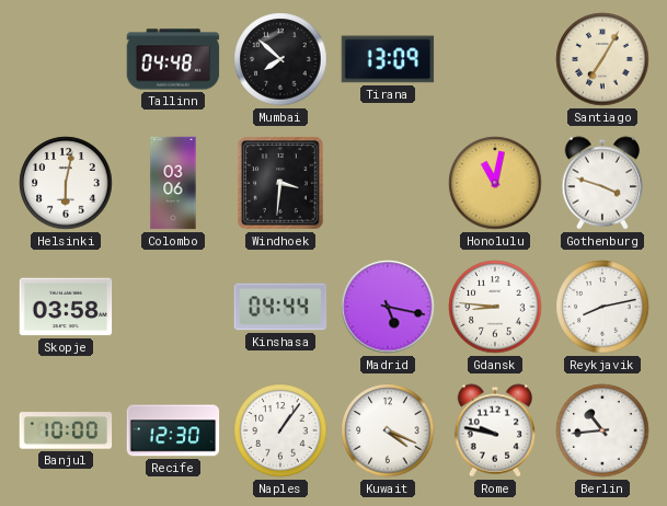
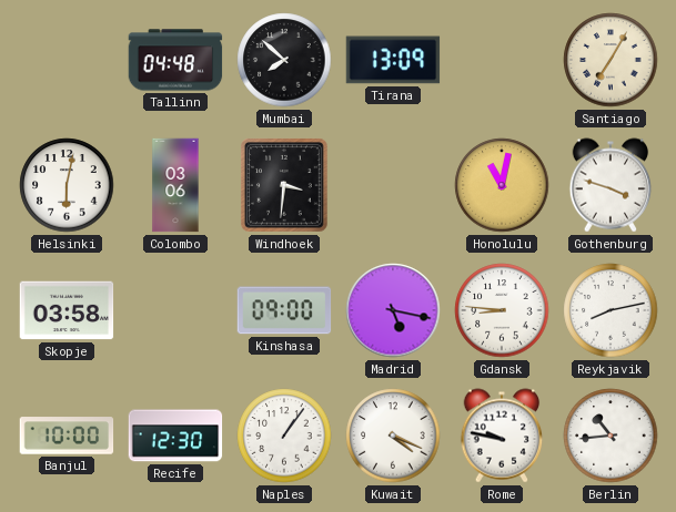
Kinshasa: 04:44 -> 09:00 (284, 310)
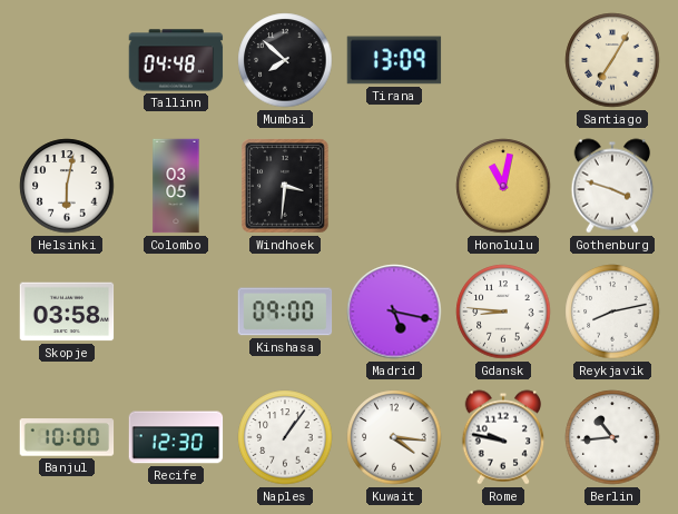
Colombo: 03:06 -> 03:05 (176, 186)
Kuwait: 4:19 -> 4:16 (394, 437)
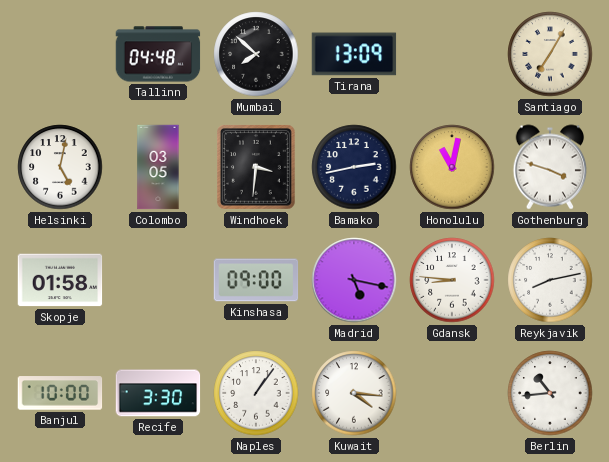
Helsinki: 6:02 -> 5:02 (60, 167)
Bamako: none -> 2:43 (354, 167)
Skopje: 03:58 -> 01:58 (60, 280)
Recife: 12:30 -> 3:30 (158, 393)
Rome: 9:47 -> none (503, 437)
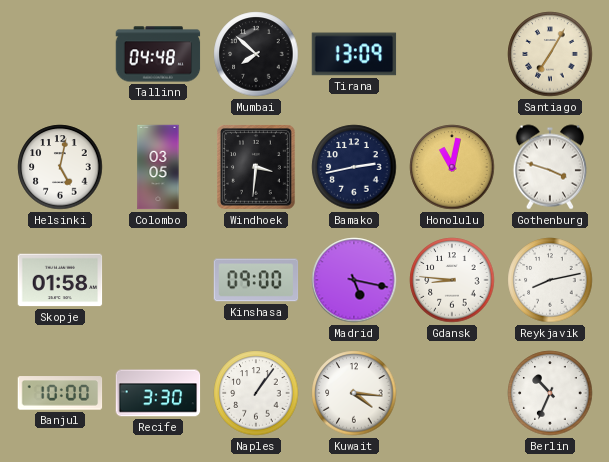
Berlin: 10:44 -> 10:34 (550, 393)
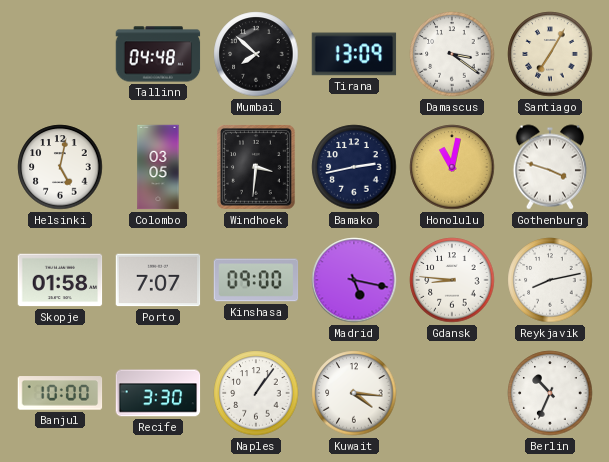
Damascus: none -> 3:21 (452, 54)
Porto: none -> 7:07 (158, 280)
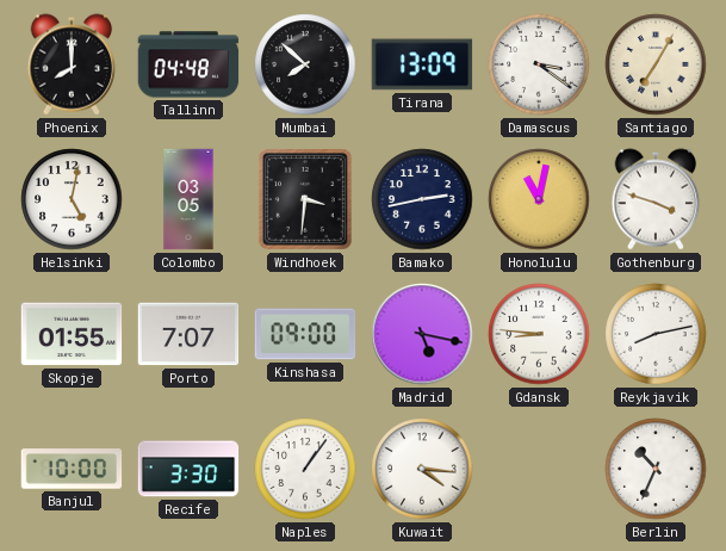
Phoenix: none -> 8:00 (72, 64)
Skopje: 01:58 -> 01:55 (72, 334)
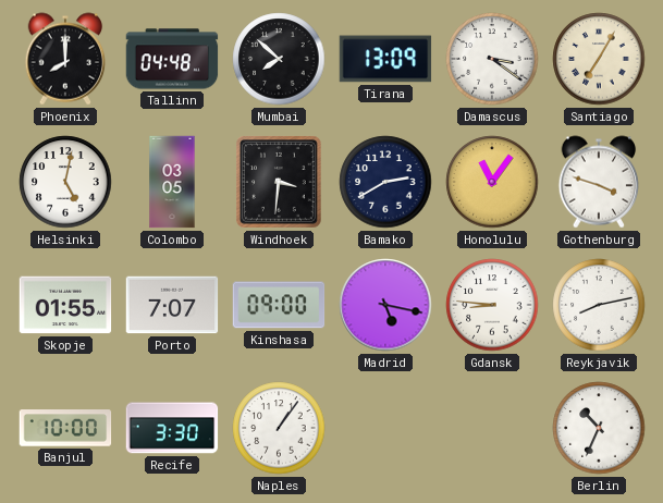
Bamako: 2:43 -> 2:40 (385, 182)
Honolulu: 11:02 -> 11:06 (492, 182)
Kuwait: 4:16 -> none (422, 469)
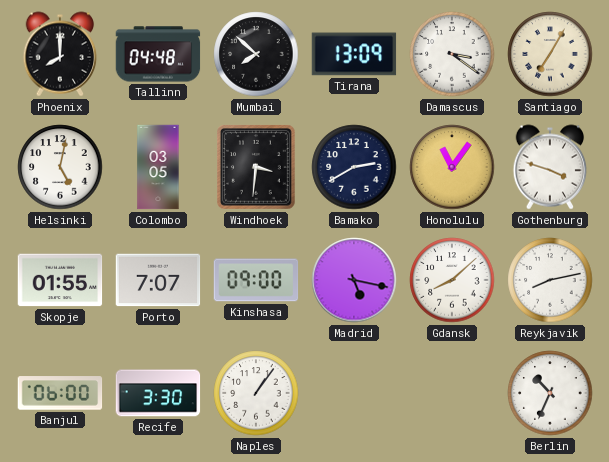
Gdansk: 8:46 -> 8:08 (452, 280)
Banjul: 10:00 -> 06:00 (60, 393)
